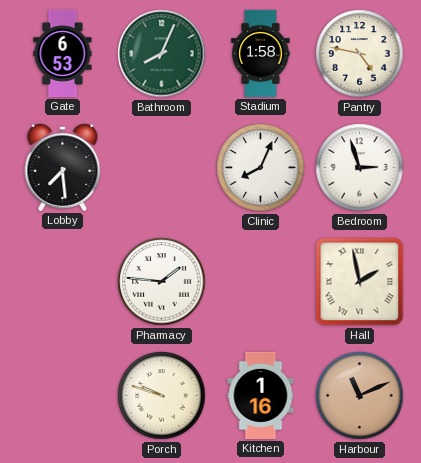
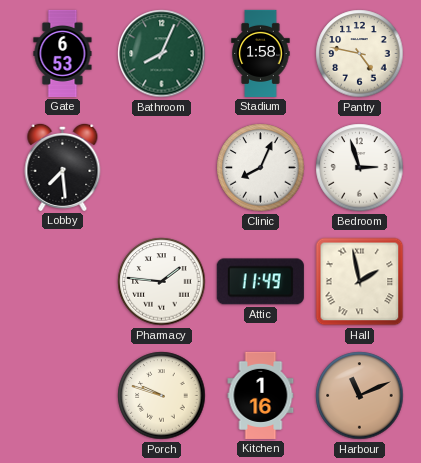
Attic: none -> 11:49 (260, 282)
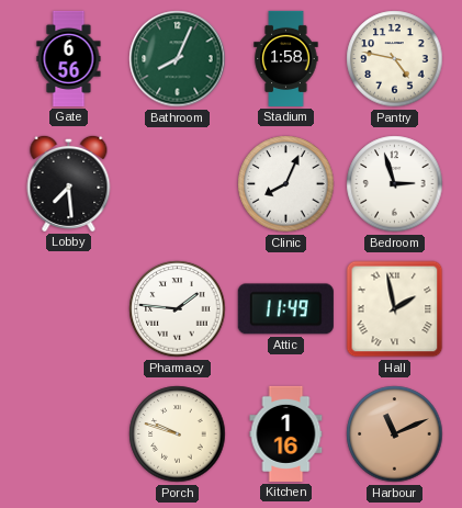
Gate: 6:53 -> 6:56 (69, 58)
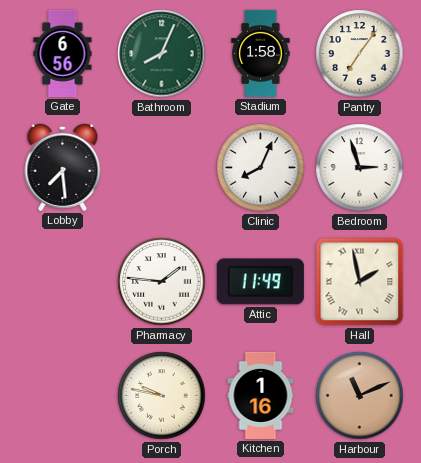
Pantry: 4:47 -> 7:06 (360, 54)
Porch: 9:48 -> 9:47 (162, 396)
